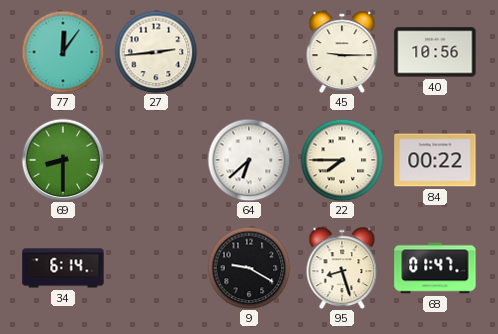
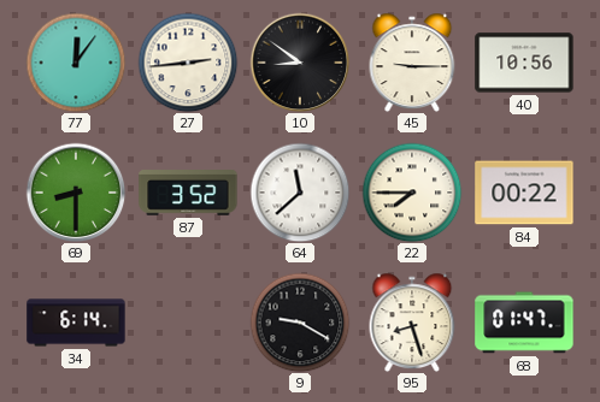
10: none -> 8:51 (300, 63)
87: none -> 3:52 (188, 194)
64: 6:38 -> 11:38 (300, 193)
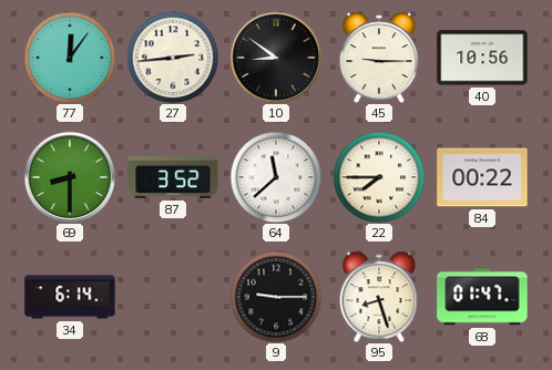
9: 9:20 -> 9:15 (276, 297)
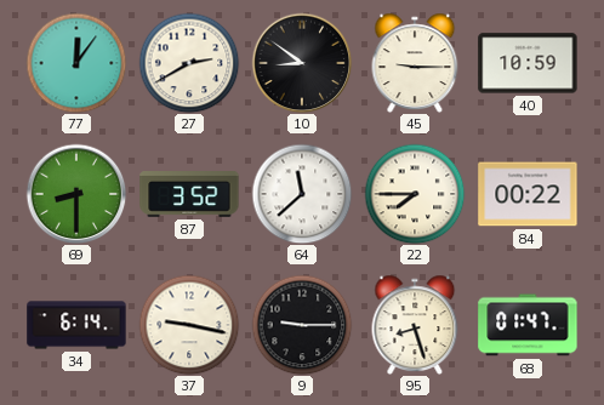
27: 2:44 -> 2:40 (189, 63)
40: 10:56 -> 10:59 (528, 63)
37: none -> 9:17 (189, 325)
